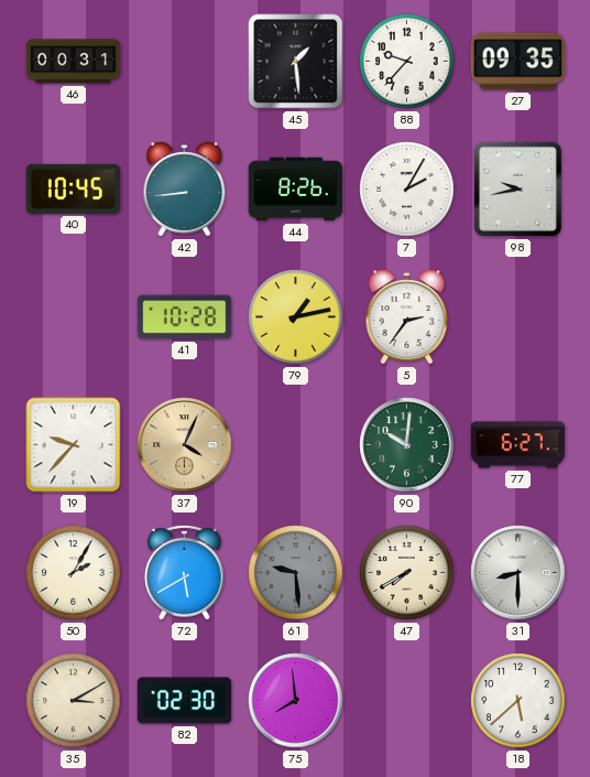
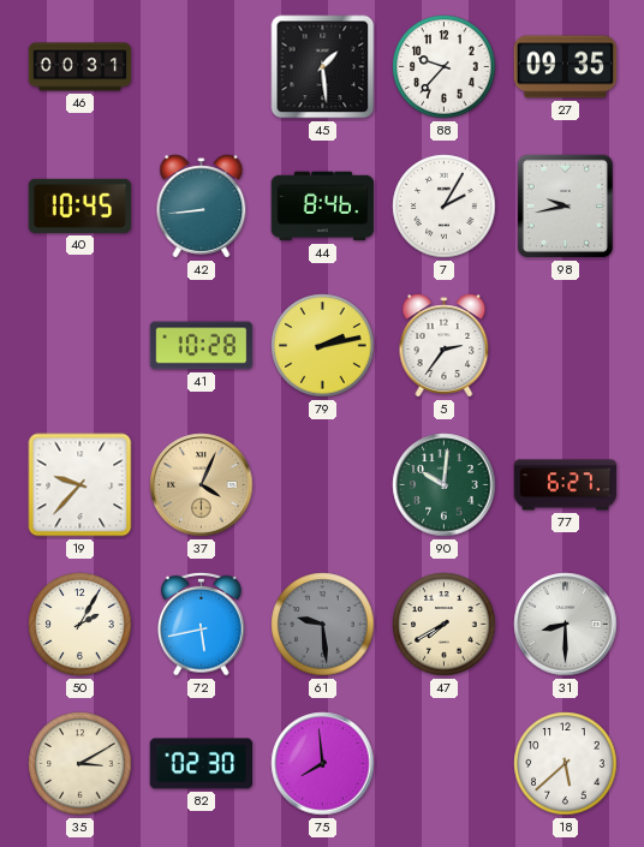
44: 8:26 -> 8:46 (323, 207)
79: 1:13 -> 2:13 (323, 346)
72: 5:40 -> 5:43 (202, 624)
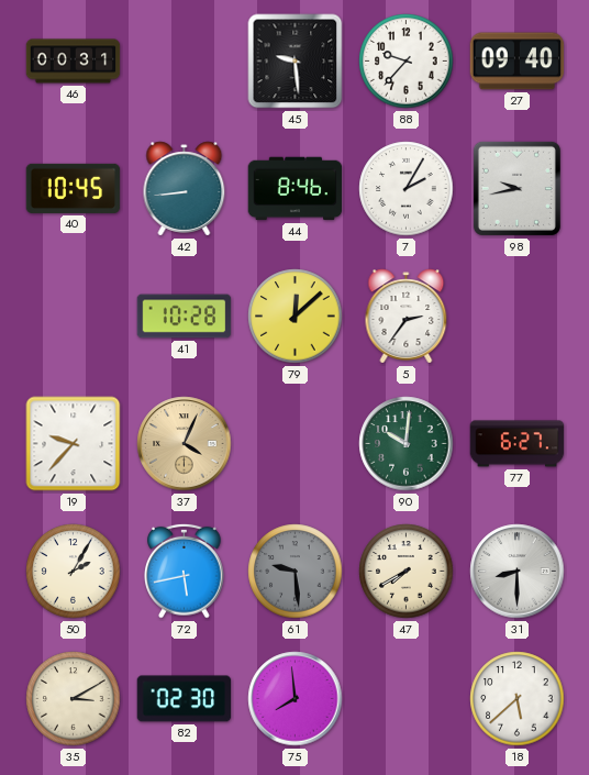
45: 1:29 -> 9:29 (296, 62)
27: 09:35 -> 09:40 (518, 62)
79: 2:13 -> 12:08 (296, 317)
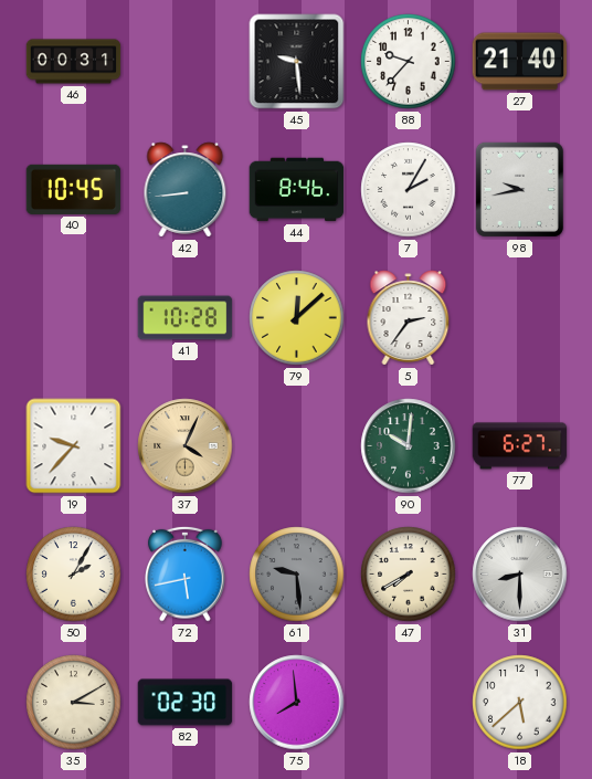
27: 09:40 -> 21:40 (520, 62)
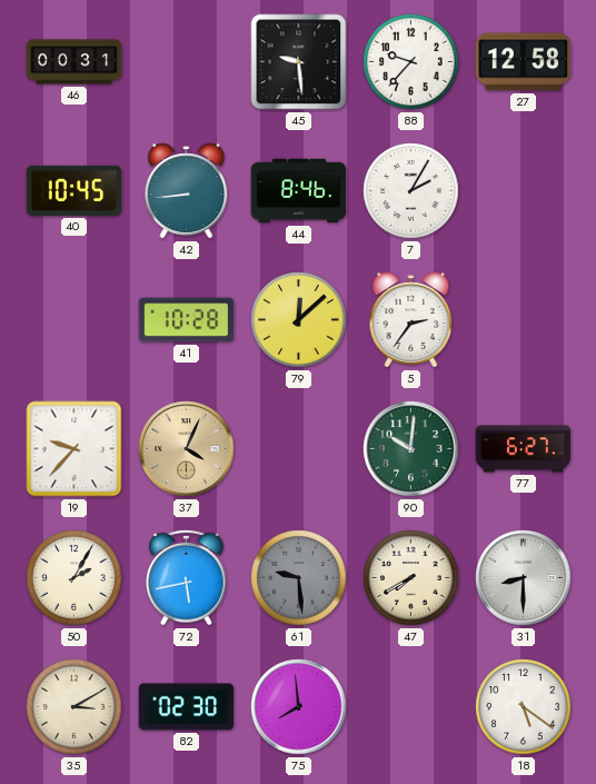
27: 21:40 -> 12:58 (524, 62)
98: 9:43 -> none (519, 189)
18: 5:38 -> 5:21 (524, 707)
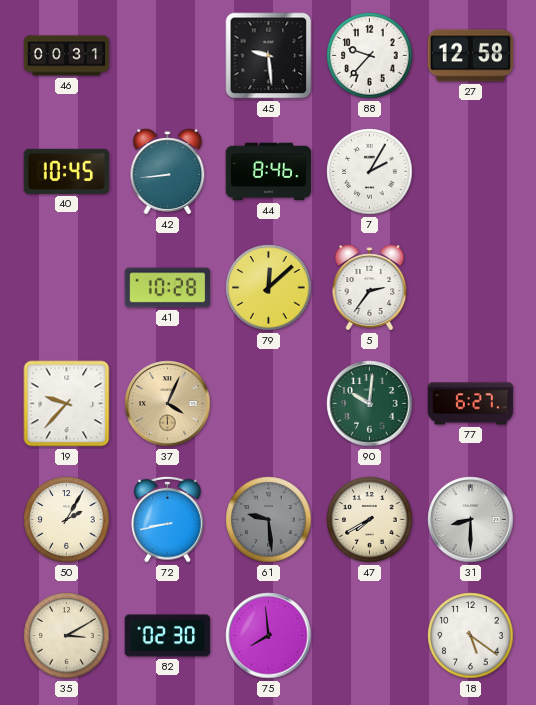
72: 5:43 -> 8:43 (168, 519)
